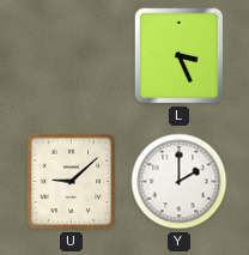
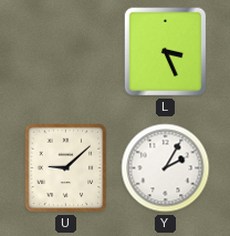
Y: 2:00 -> 2:05 (166, 168)
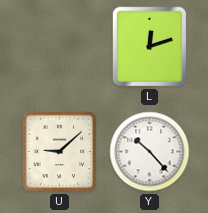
L: 3:26 -> 12:12 (150, 47)
Y: 2:05 -> 10:23 (150, 152)
